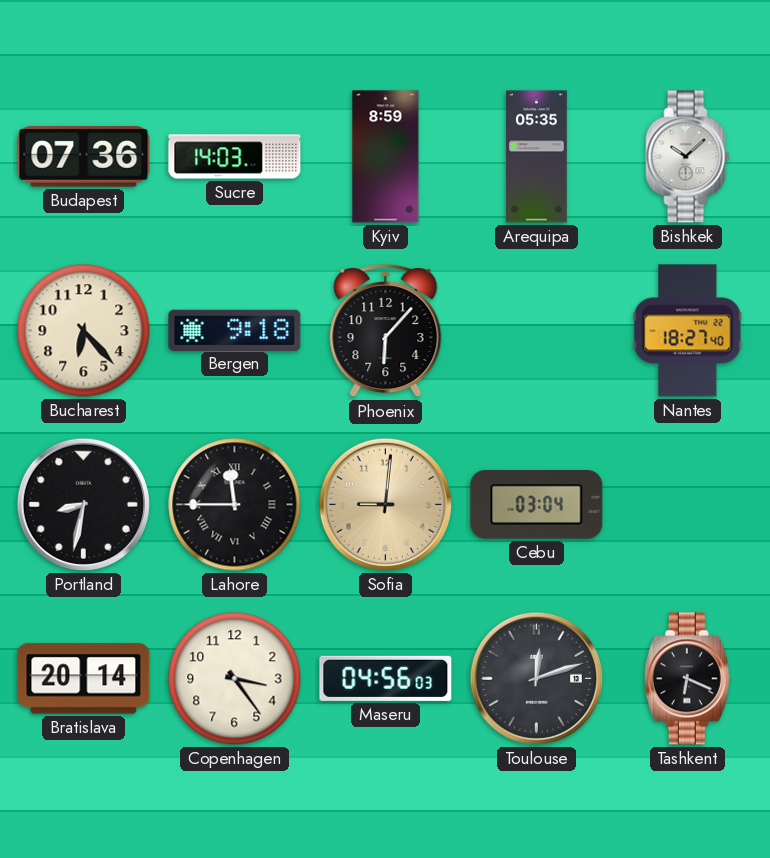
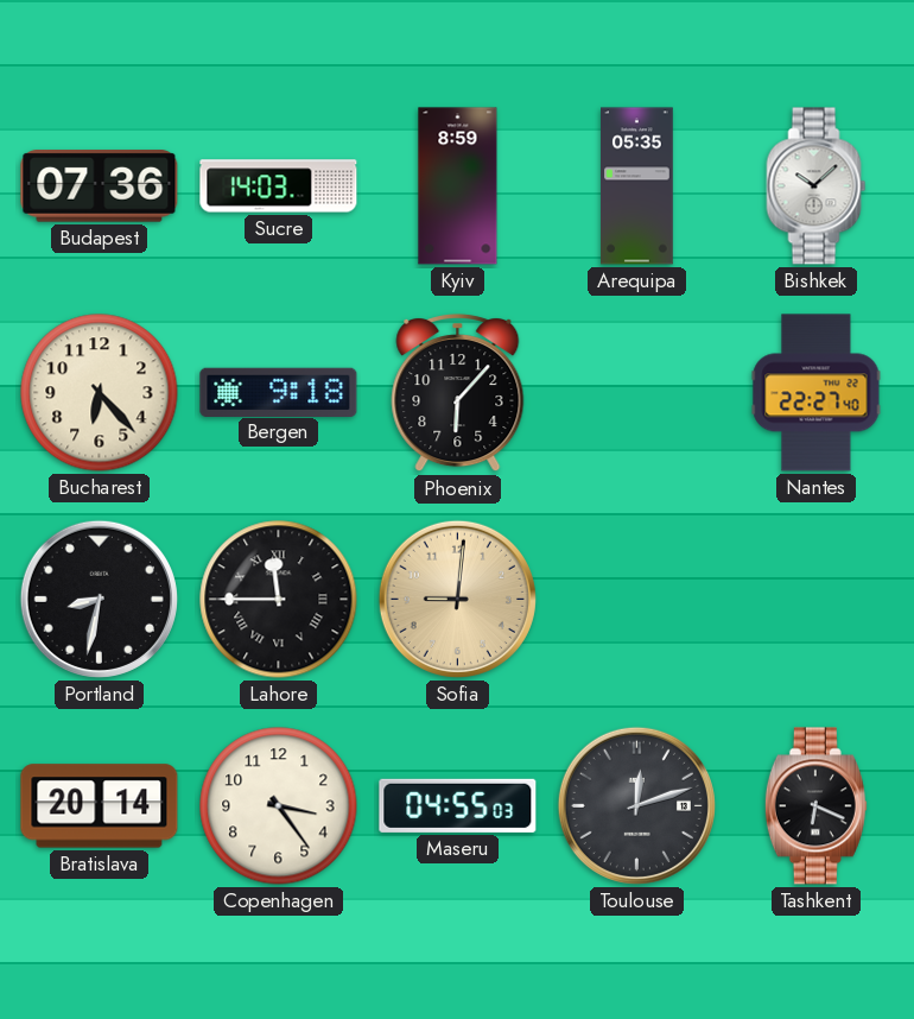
Nantes: 18:27 -> 22:27 (817, 393)
Cebu: 03:04 -> none (537, 505)
Maseru: 04:56 -> 04:55 (458, 805)
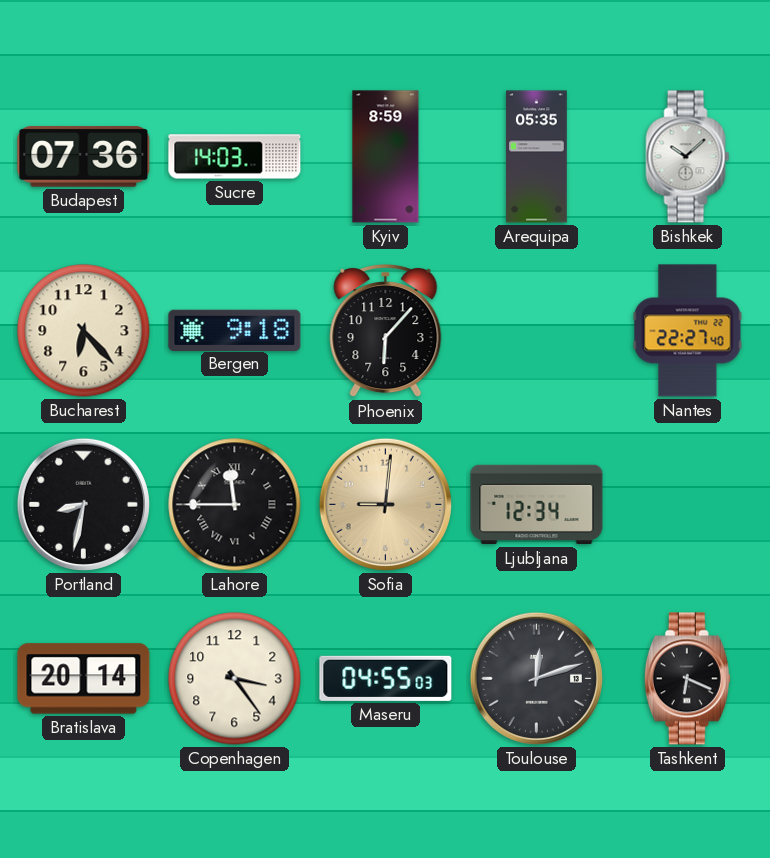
Ljubljana: none -> 12:34 (537, 505)
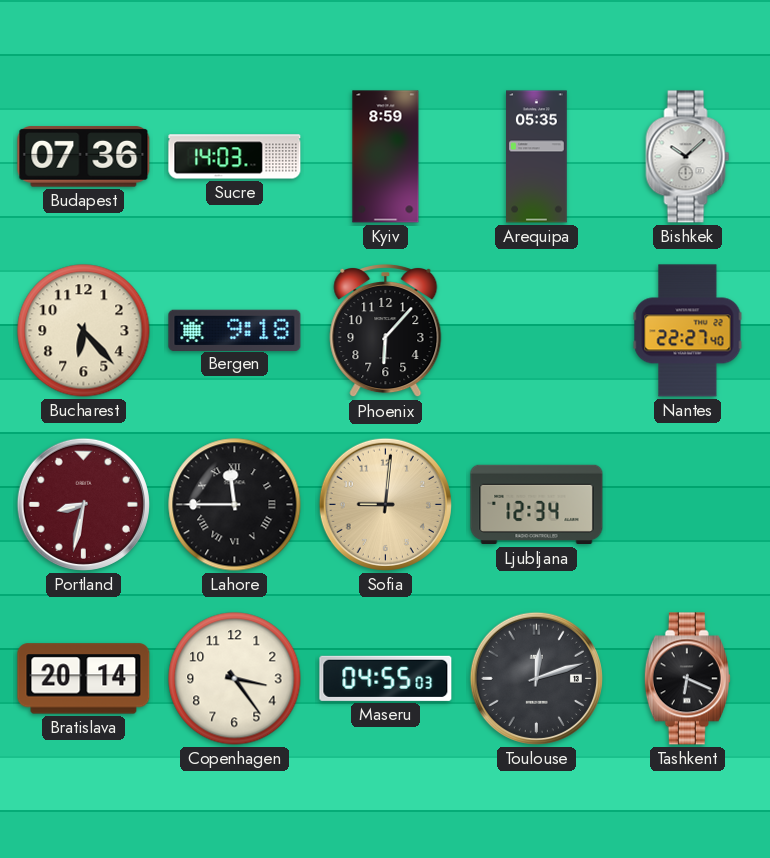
Portland dial: black -> burgundy (83, 504)
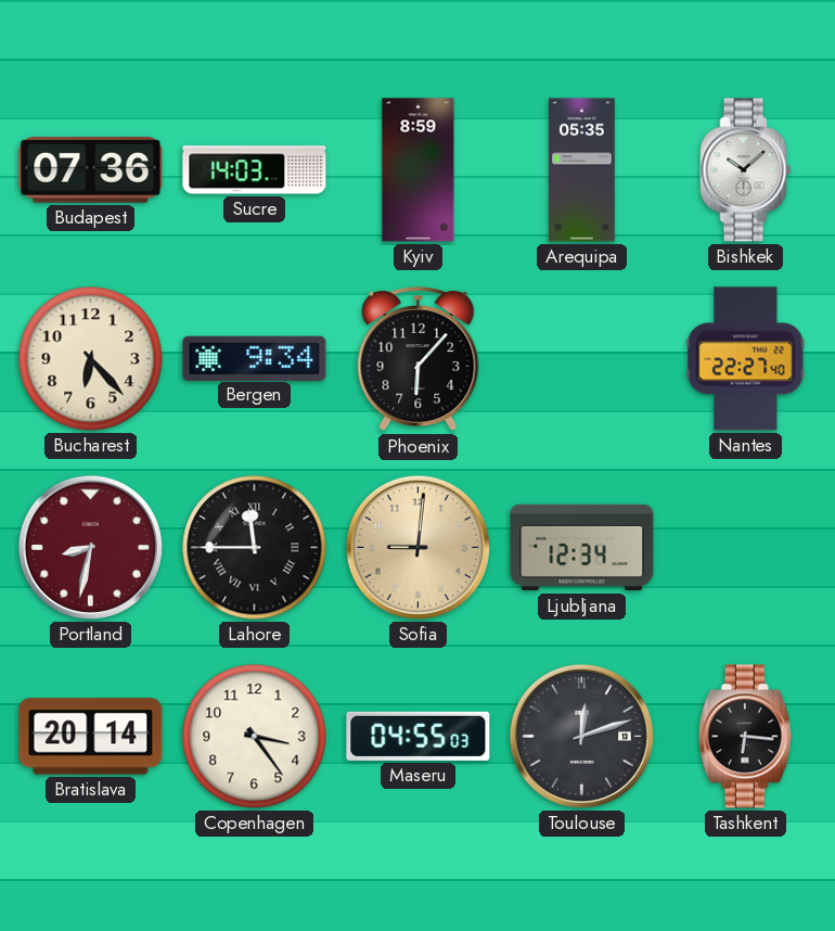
Bergen: 9:18 -> 9:34 (255, 358)
Tashkent: 6:19 -> 6:16 (745, 737)
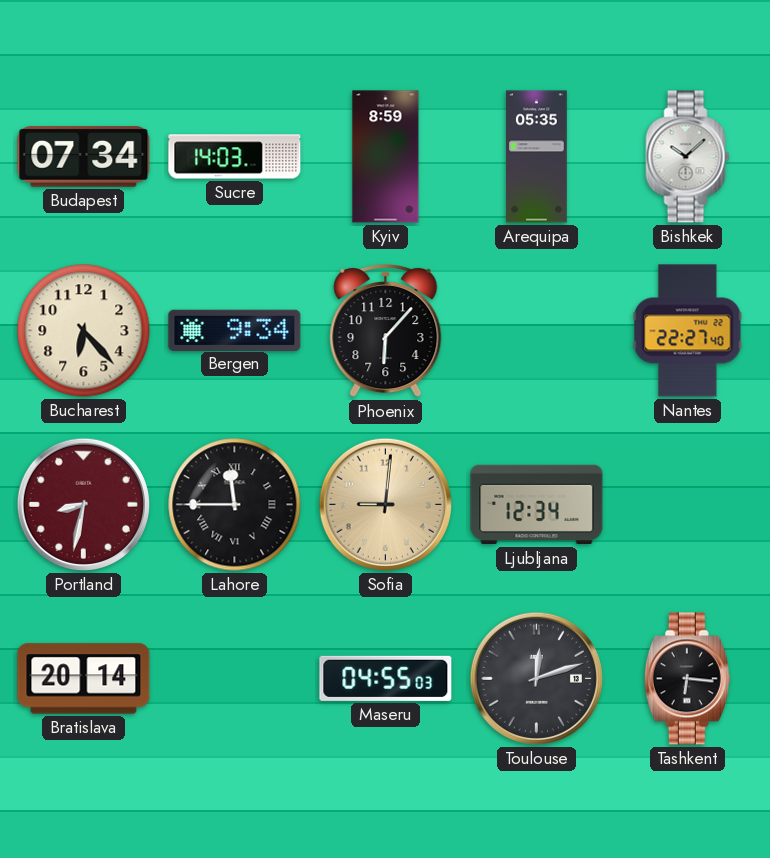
Budapest: 07:36 -> 07:34 (84, 157)
Copenhagen: 3:24 -> none (255, 737)
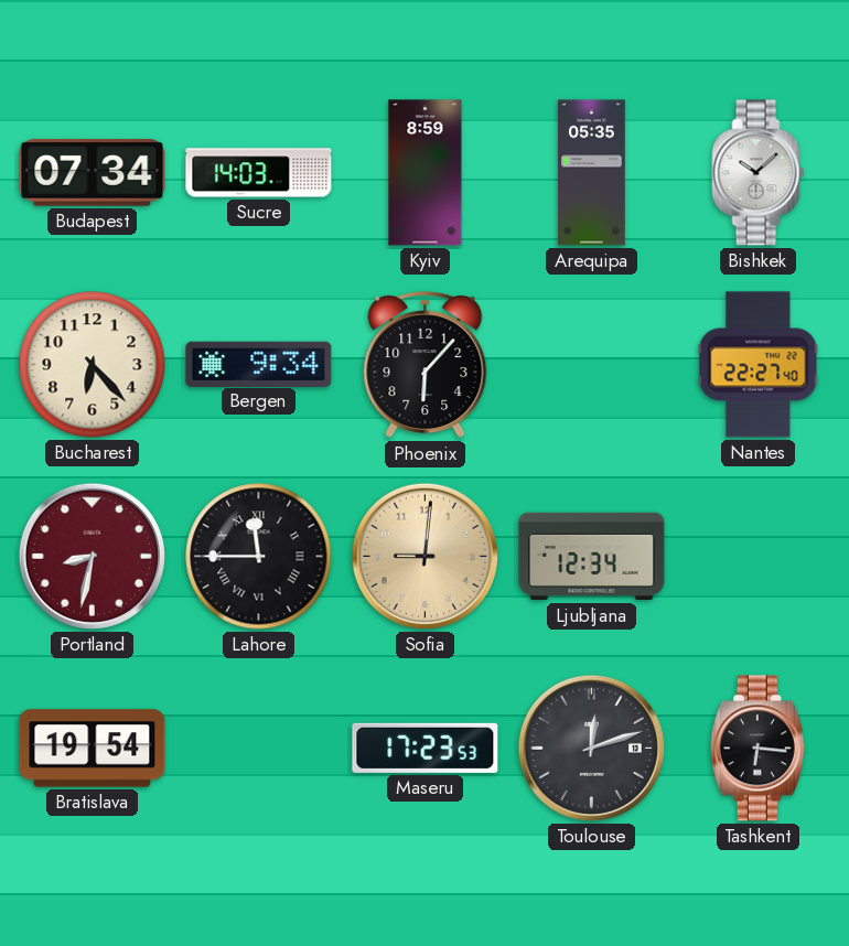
Bratislava: 20:14 -> 19:54 (93, 749)
Maseru: 04:55 -> 17:23 (426, 748)
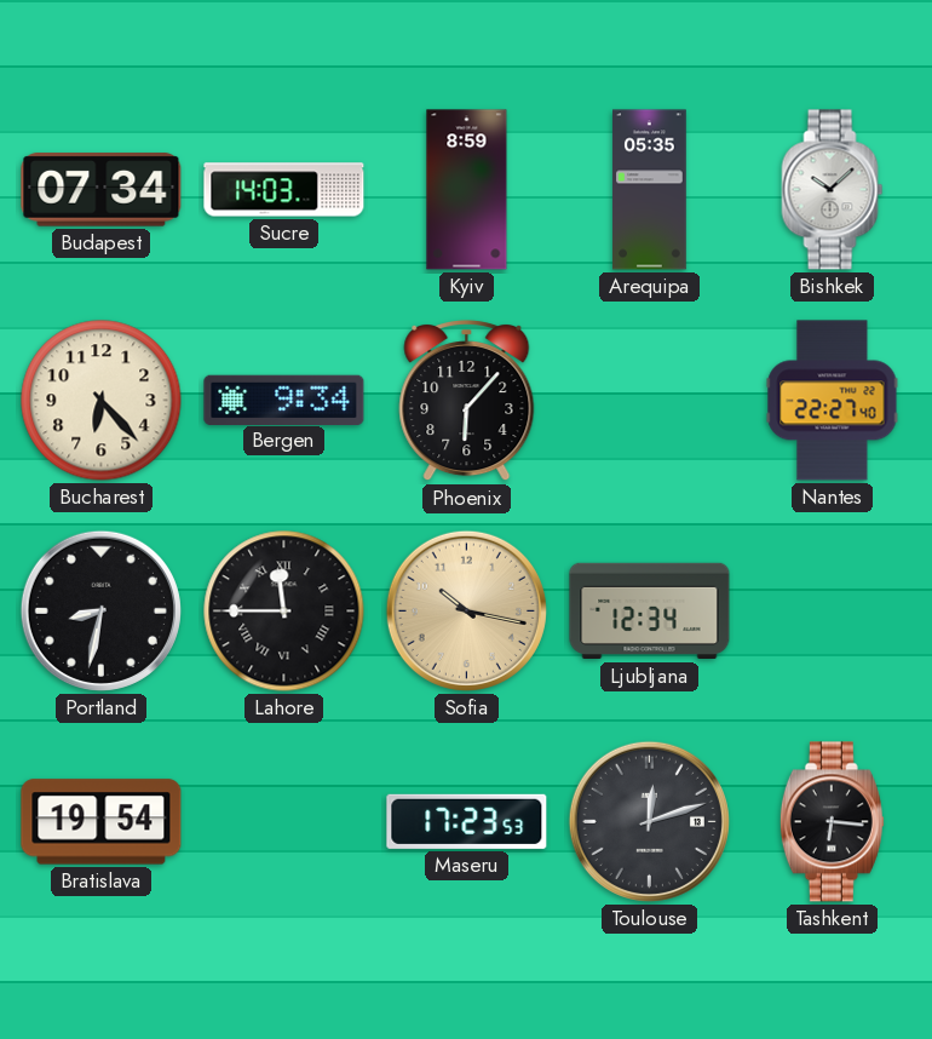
Portland dial: burgundy -> black (100, 610)
Sofia: 9:01 -> 10:17 (466, 610)
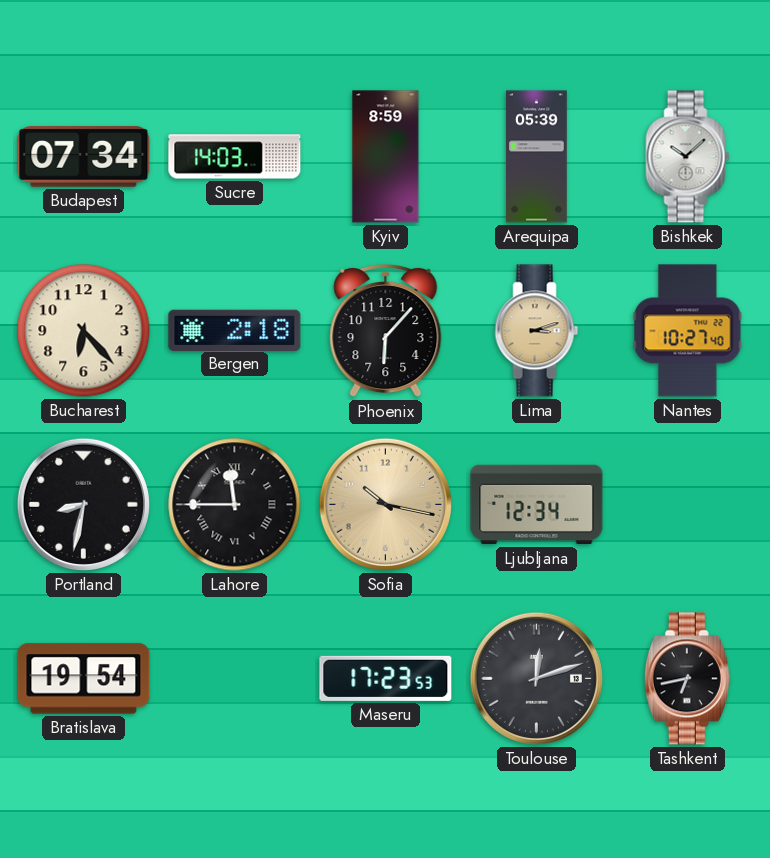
Arequipa: 05:35 -> 05:39 (537, 157)
Bergen: 9:34 -> 2:18 (235, 330)
Lima: none -> 3:12 (537, 331)
Nantes: 22:27 -> 10:27 (688, 331)
Tashkent: 6:16 -> 6:43 (687, 679)
